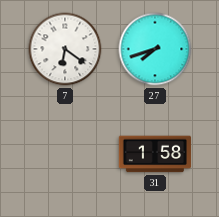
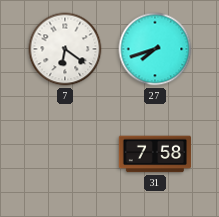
31: 1:58 -> 7:58 (155, 154)
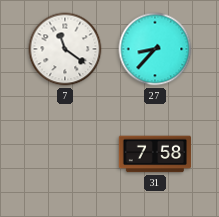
7: 6:21 -> 11:21 (65, 49)
27: 7:42 -> 8:37 (155, 49)
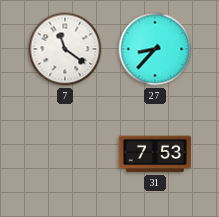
31: 7:58 -> 7:53 (155, 154)
